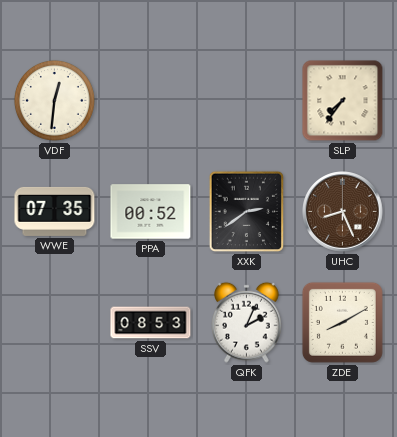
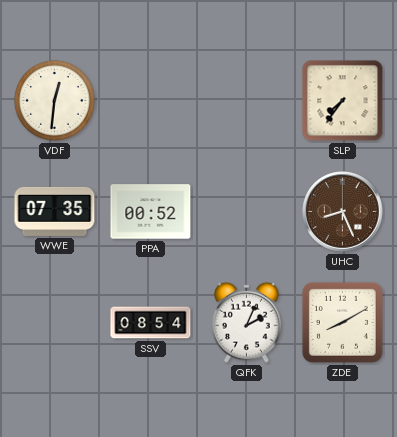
XXK: 2:39 -> none (247, 212)
SSV: 08:53 -> 08:54 (151, 323)
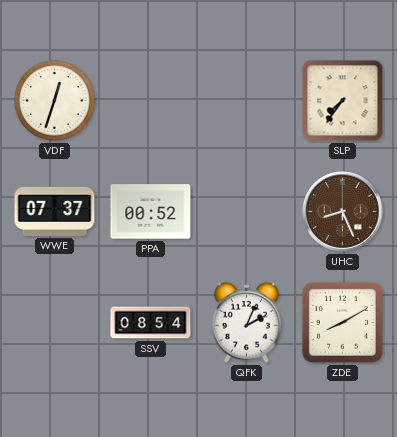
VDF: 12:31 -> 12:33 (54, 100)
WWE: 07:35 -> 07:37 (55, 211)
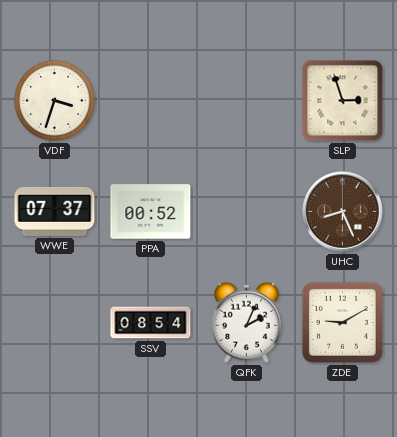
VDF: 12:33 -> 3:33 (54, 100)
SLP: 7:36 -> 2:57 (343, 101)
ZDE: 8:10 -> 9:10 (342, 322)
